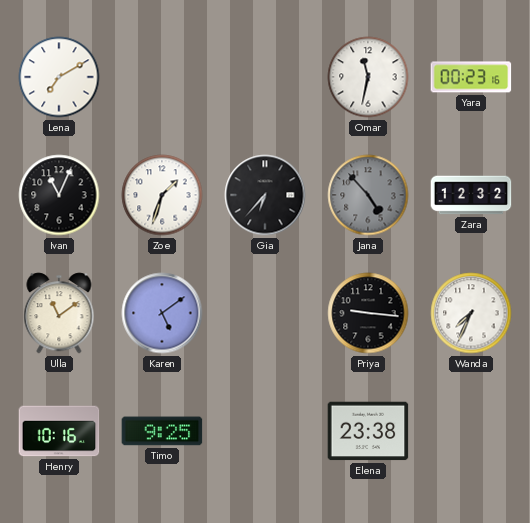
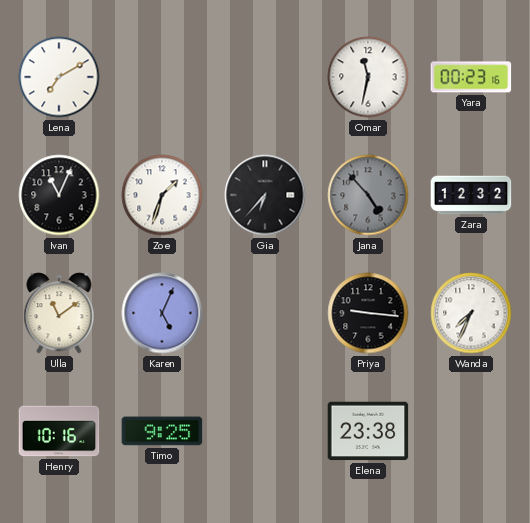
Karen: 5:09 -> 5:04 (162, 313)
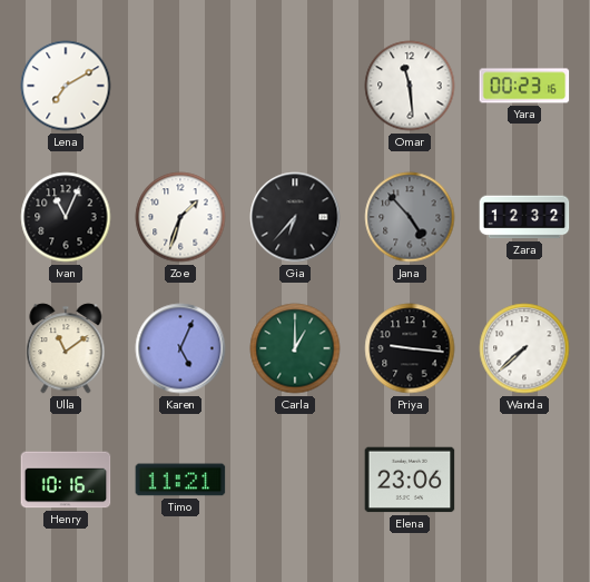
Omar: 11:32 -> 11:29 (410, 86)
Carla: none -> 1:00 (295, 348)
Wanda: 7:34 -> 7:38 (524, 348)
Timo: 9:25 -> 11:21 (180, 480)
Elena: 23:38 -> 23:06 (410, 480)
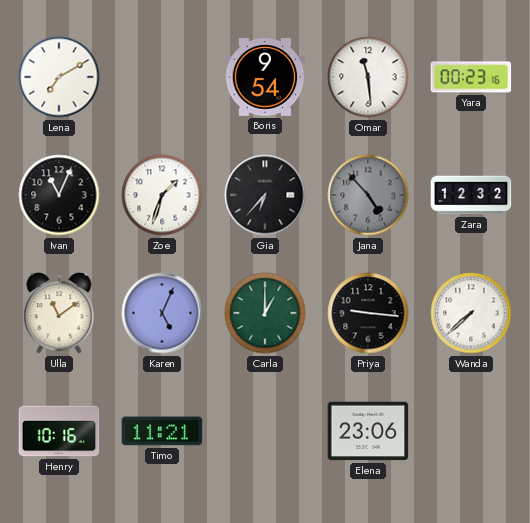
Boris: none -> 9:54 (265, 77)
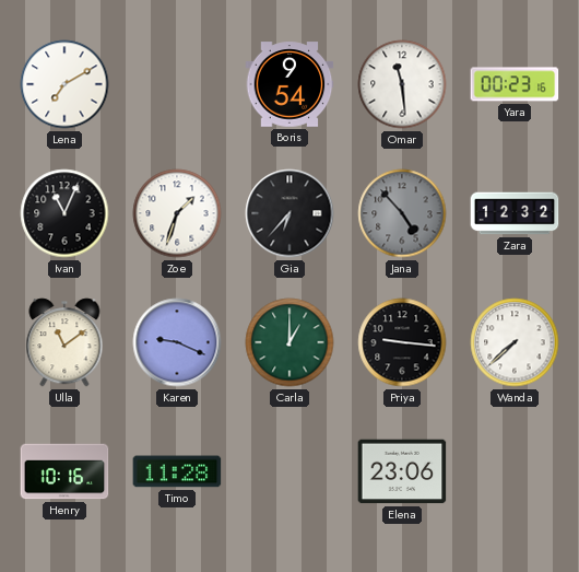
Karen: 5:04 -> 9:19 (177, 342)
Timo: 11:21 -> 11:28 (177, 471)
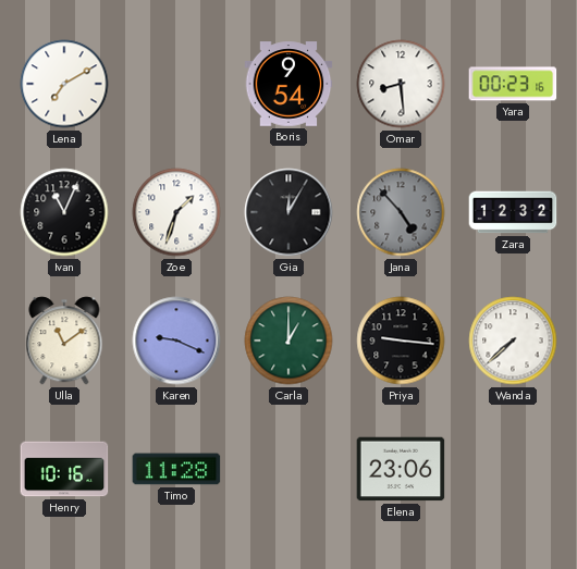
Omar: 11:29 -> 8:29 (401, 84)
Gia: 6:37 -> 12:05 (288, 212)
